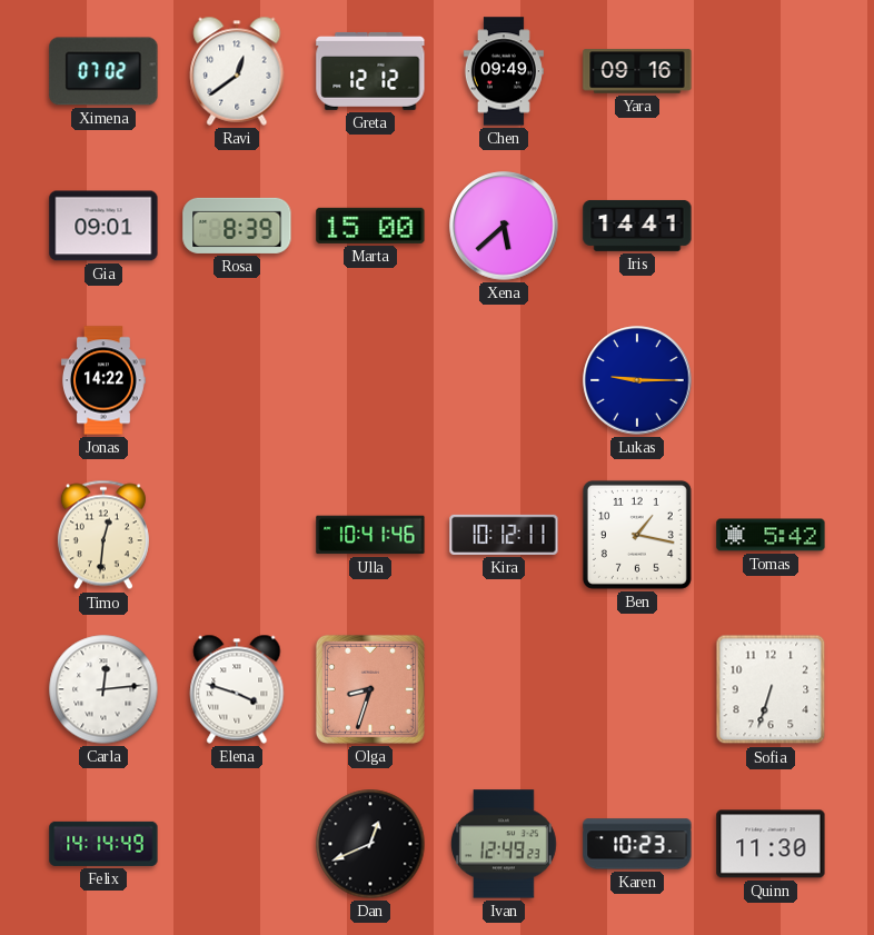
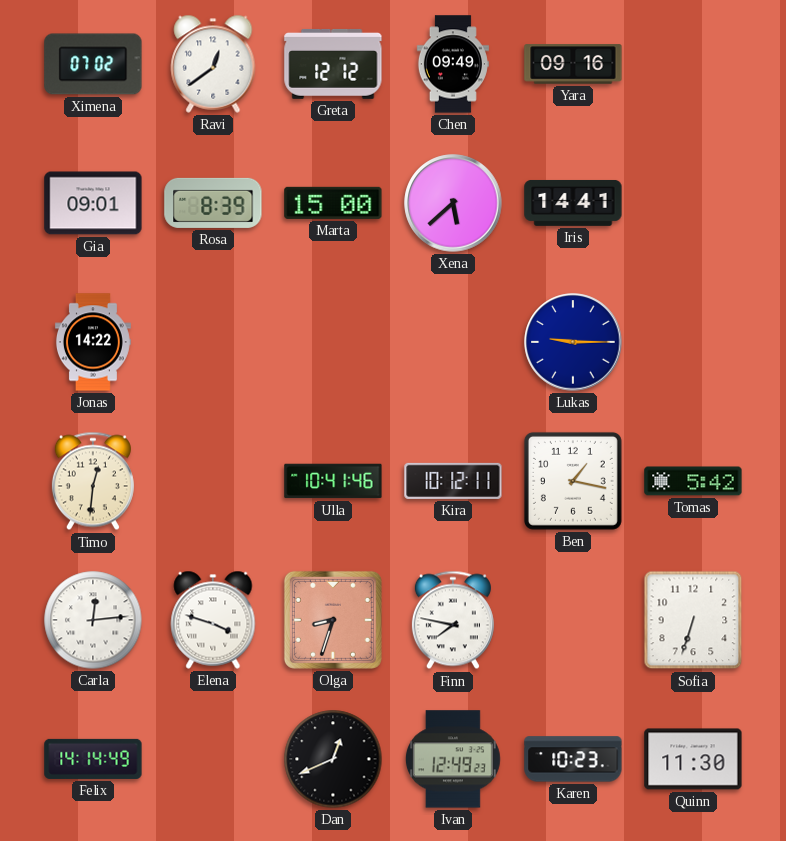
Finn: none -> 7:47 (453, 620)
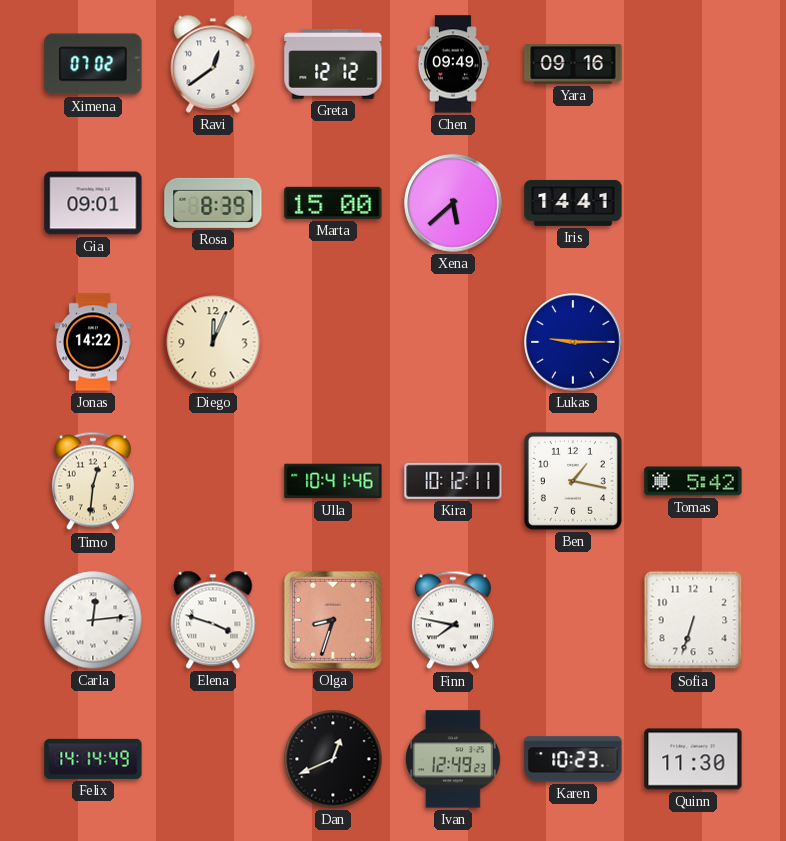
Diego: none -> 12:04 (213, 342)
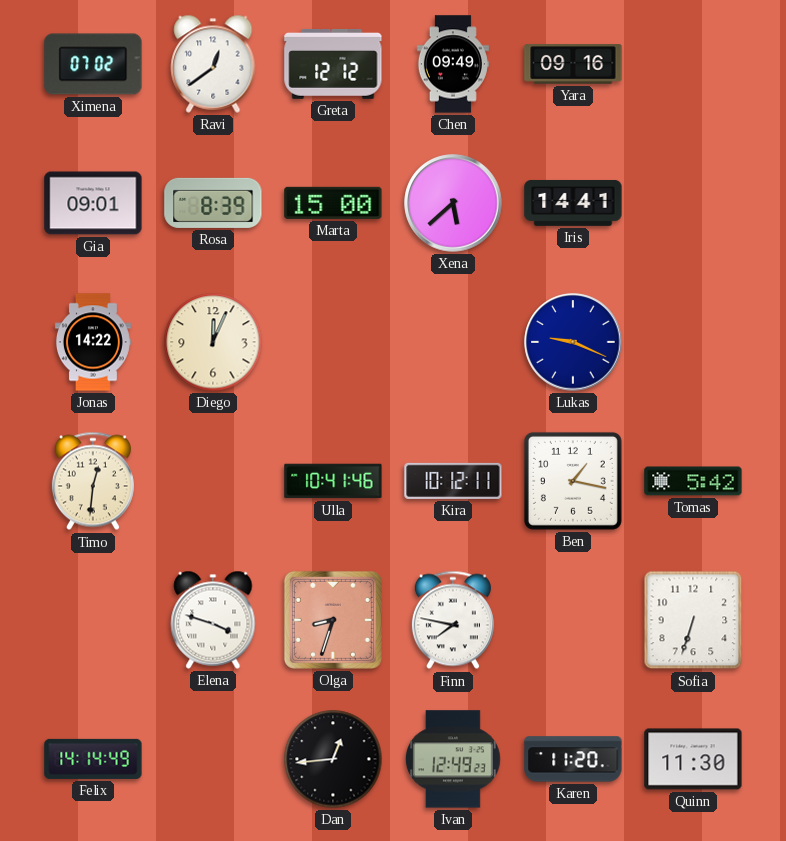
Lukas: 9:15 -> 9:19 (573, 342)
Carla: 12:14 -> none (93, 620)
Dan: 12:41 -> 12:44 (333, 759)
Karen: 10:23 -> 11:20 (573, 759)
